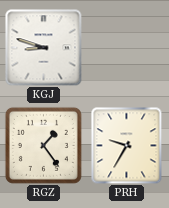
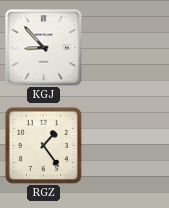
KGJ: 8:48 -> 8:53 (44, 48)
PRH: 9:35 -> none (127, 145)
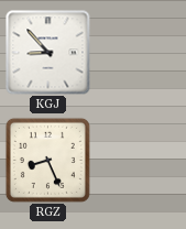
RGZ: 1:24 -> 8:26 (47, 160)
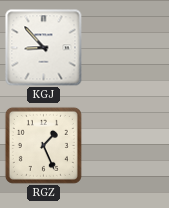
RGZ: 8:26 -> 1:26 (43, 145)
